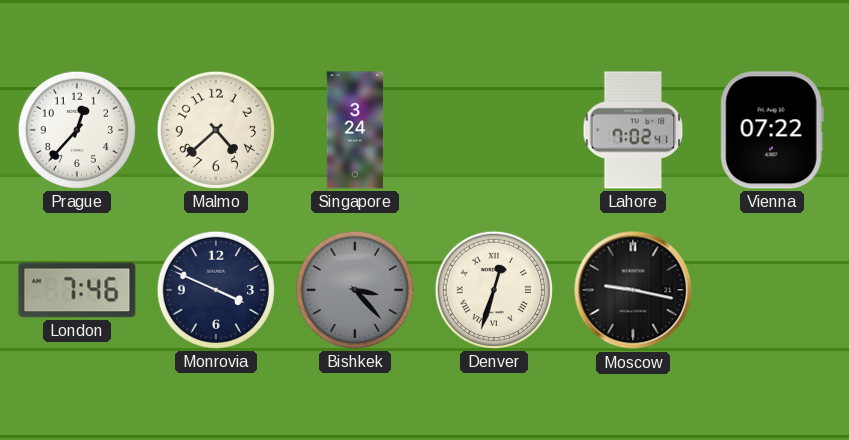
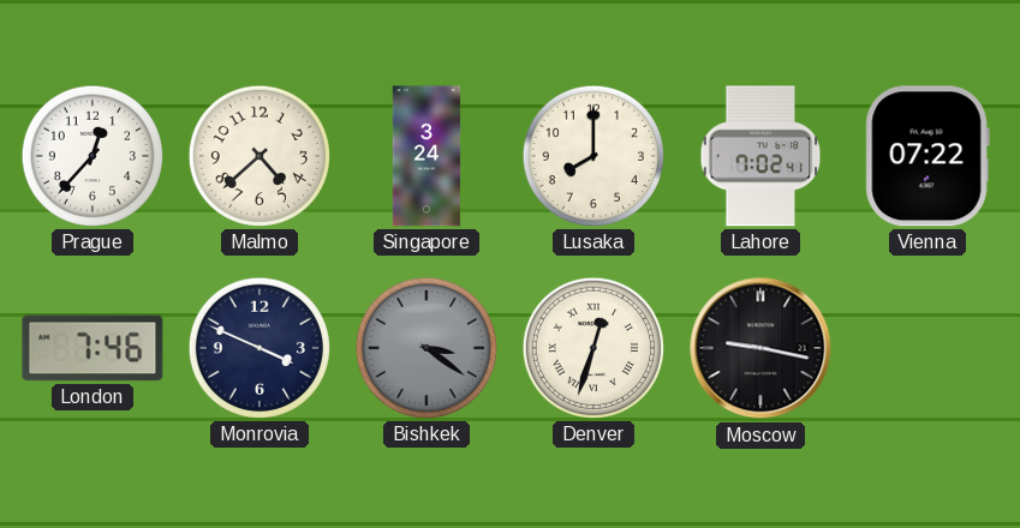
Lusaka: none -> 8:00 (593, 156)
Bishkek: 3:23 -> 3:21 (427, 348)
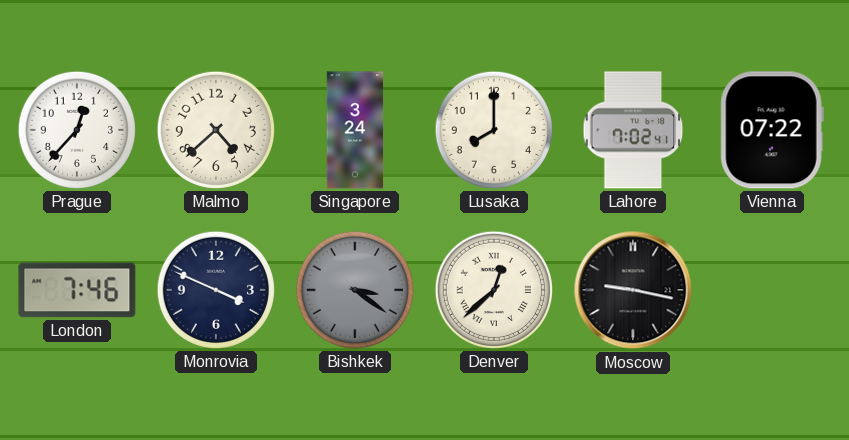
Denver: 12:33 -> 12:38 (494, 290)
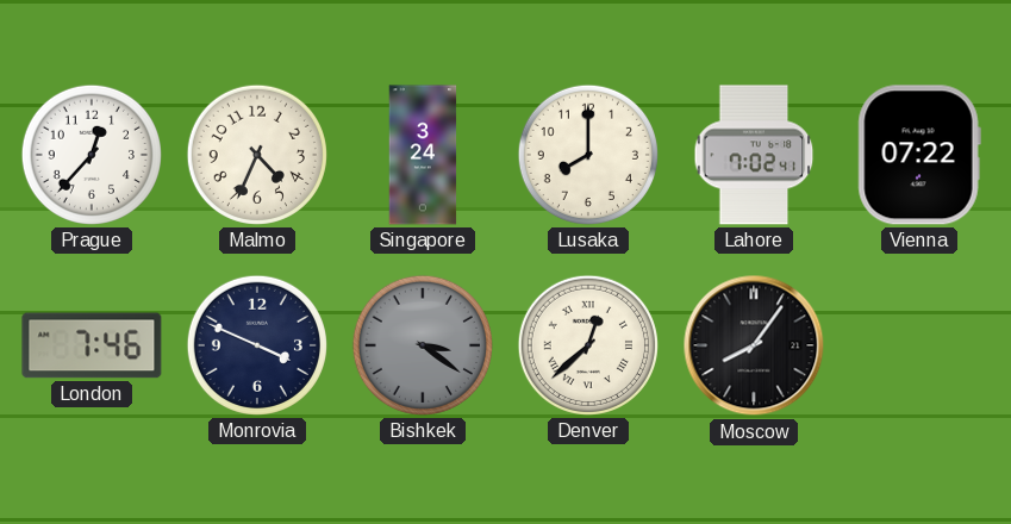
Malmo: 4:38 -> 4:34 (257, 155)
Moscow: 9:17 -> 8:06 (754, 345)
